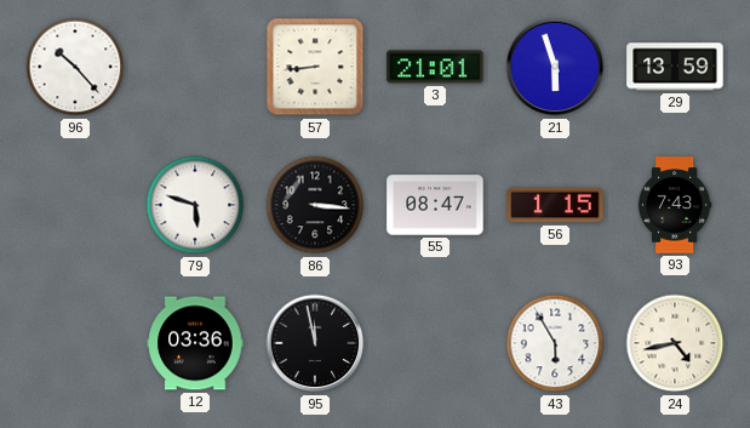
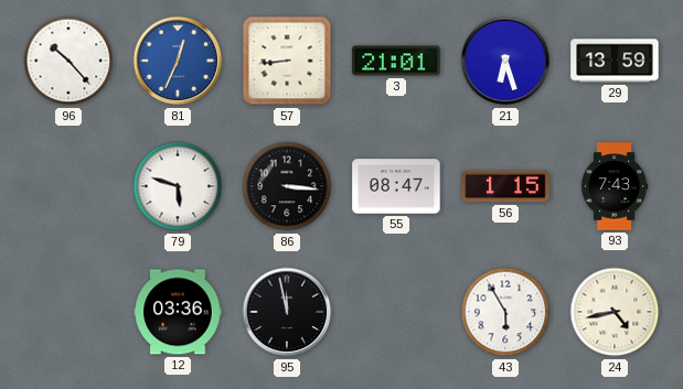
81: none -> 12:34 (178, 61)
21: 5:57 -> 6:27 (505, 61)
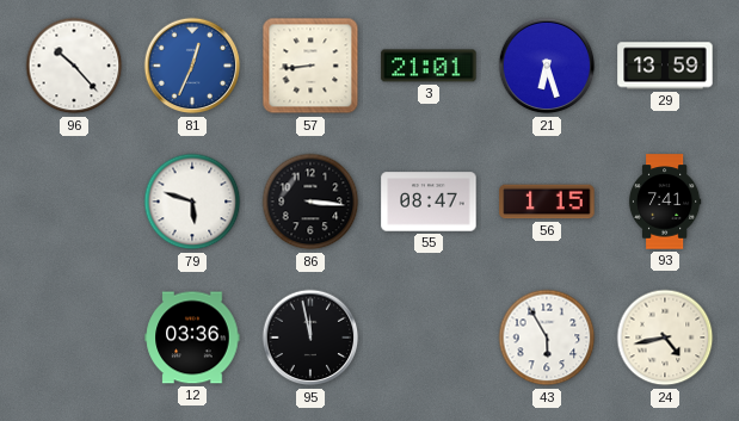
93: 7:43 -> 7:41 (665, 202)
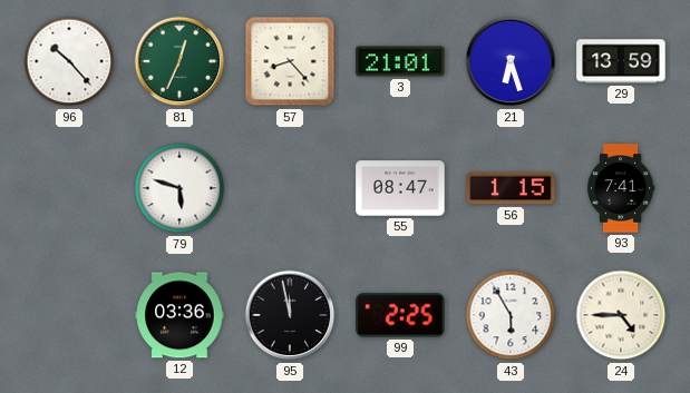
81 dial: blue -> green (179, 61)
57: 8:44 -> 8:23 (290, 61)
86: 3:16 -> none (310, 202)
99: none -> 2:25 (400, 315)
24: 4:43 -> 4:45 (621, 315)
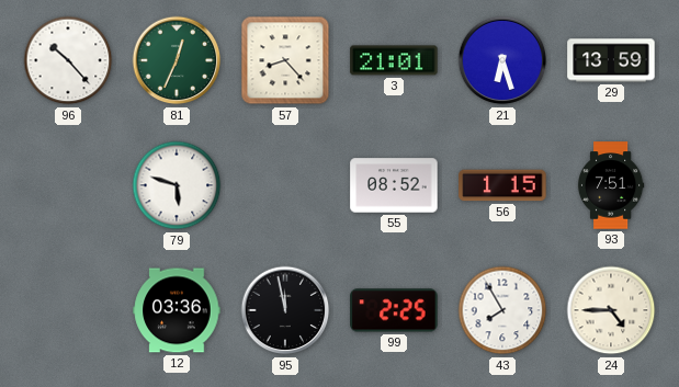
55: 08:47 -> 08:52 (394, 185)
93: 7:41 -> 7:51 (611, 185)
43: 5:55 -> 7:55 (502, 310)
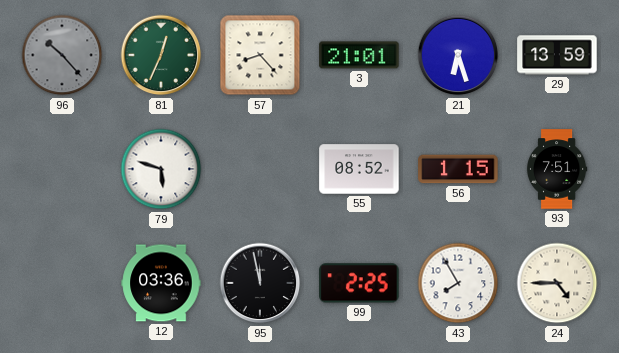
96 dial: white -> grey (62, 55)
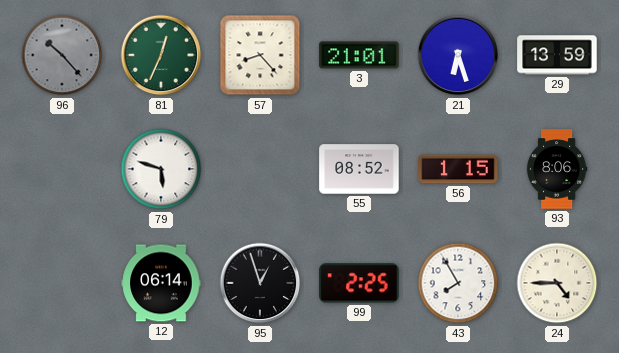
93: 7:51 -> 8:06 (557, 169)
12: 03:36 -> 06:14 (161, 283)
95: 11:58 -> 12:57 (260, 283)
